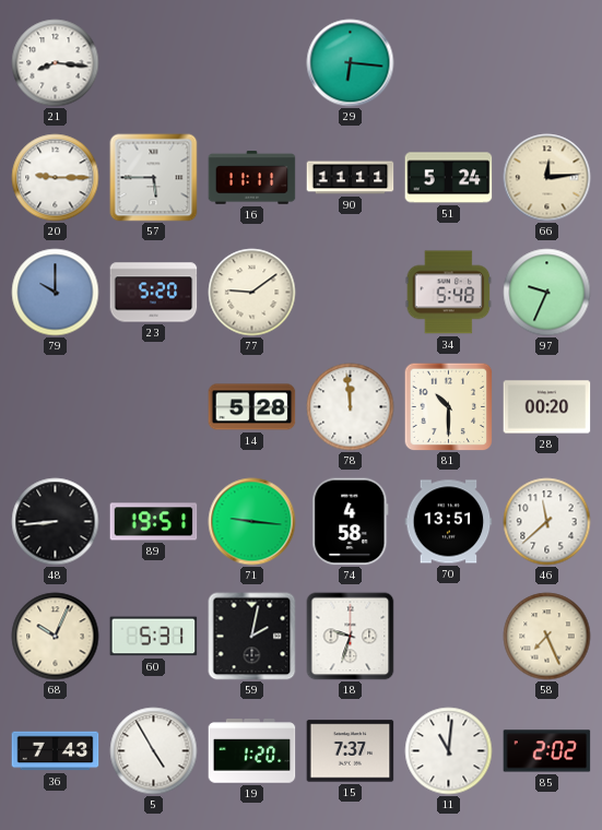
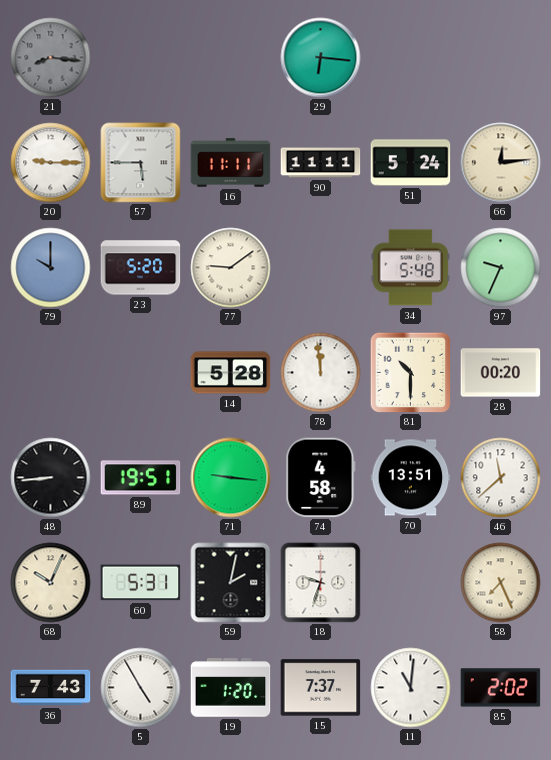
21 dial: white -> grey (51, 58)
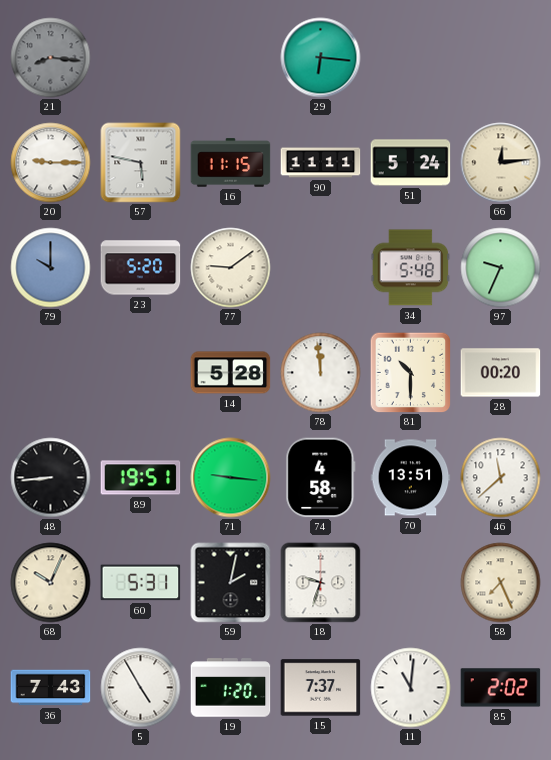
57: 5:45 -> 5:47 (141, 163)
16: 11:11 -> 11:15 (231, 163)
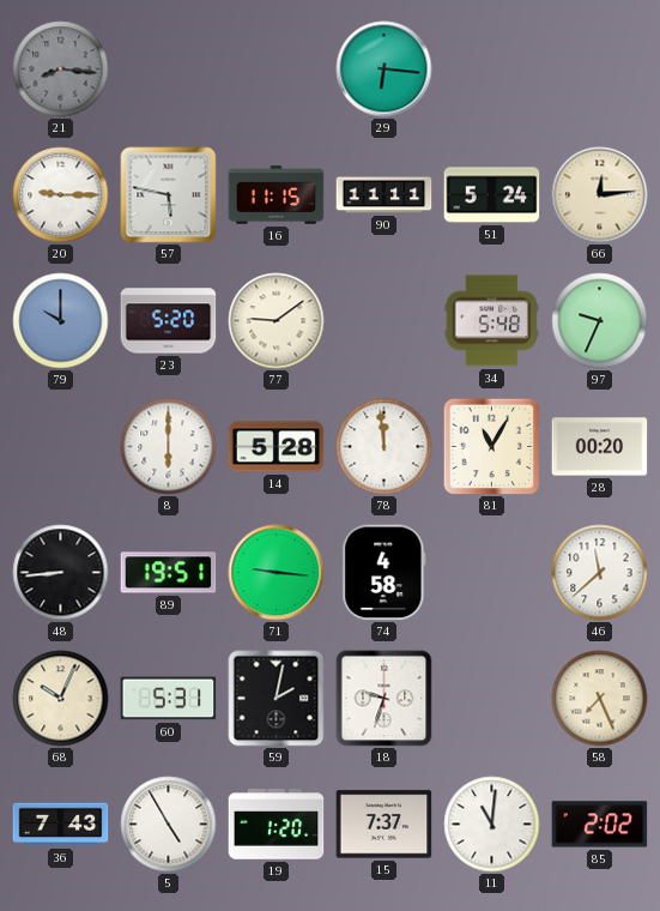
8: none -> 6:00 (169, 447)
81: 10:30 -> 11:05 (491, 446)
70: 13:51 -> none (411, 478)
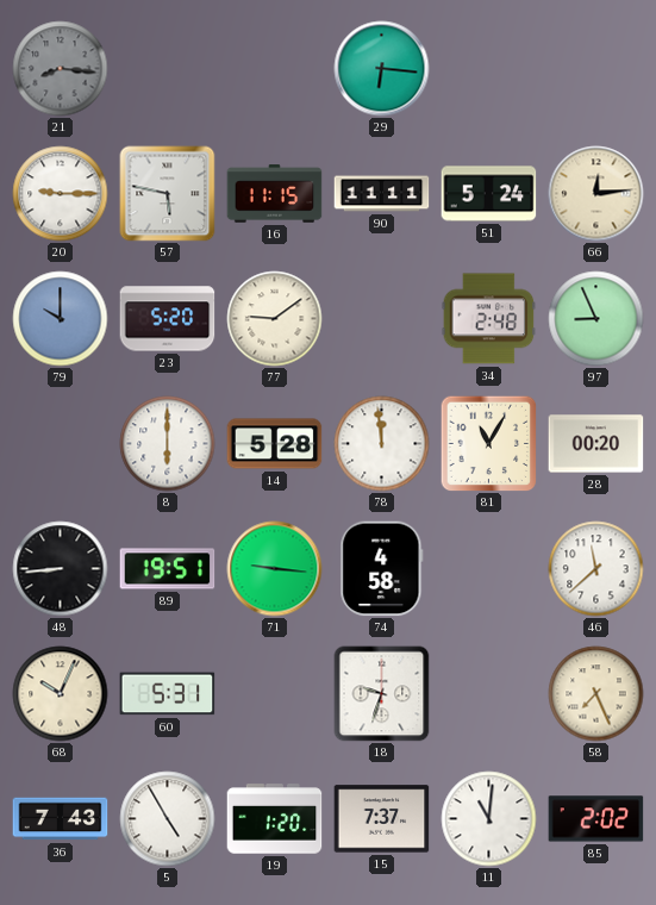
34: 5:48 -> 2:48 (489, 319)
97: 9:34 -> 8:56 (596, 319)
59: 2:02 -> none (277, 699)
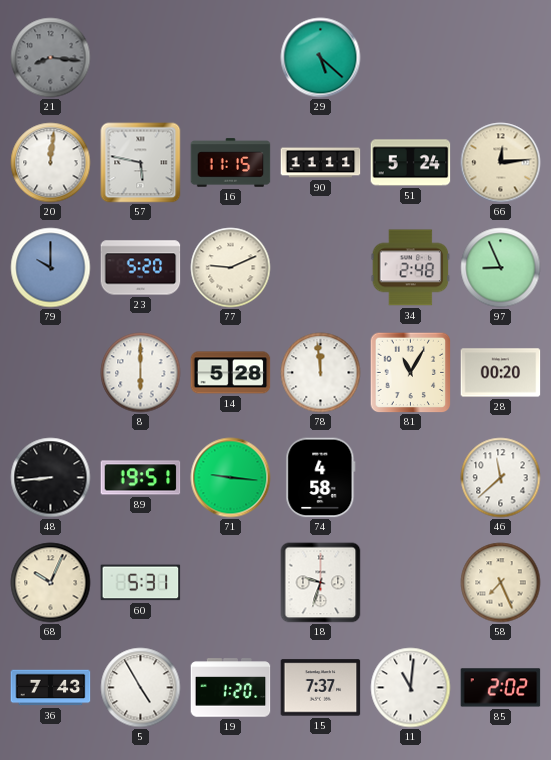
29: 6:16 -> 5:22 (321, 58)
20: 9:15 -> 12:01 (51, 163)
77: 9:09 -> 9:11 (231, 268)
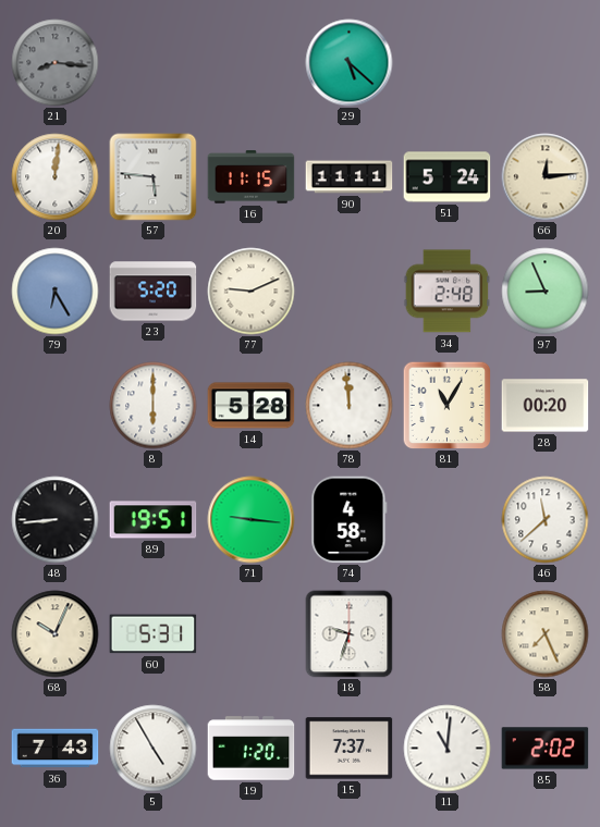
57: 5:47 -> 5:46 (154, 177)
79: 10:00 -> 6:25 (56, 292)
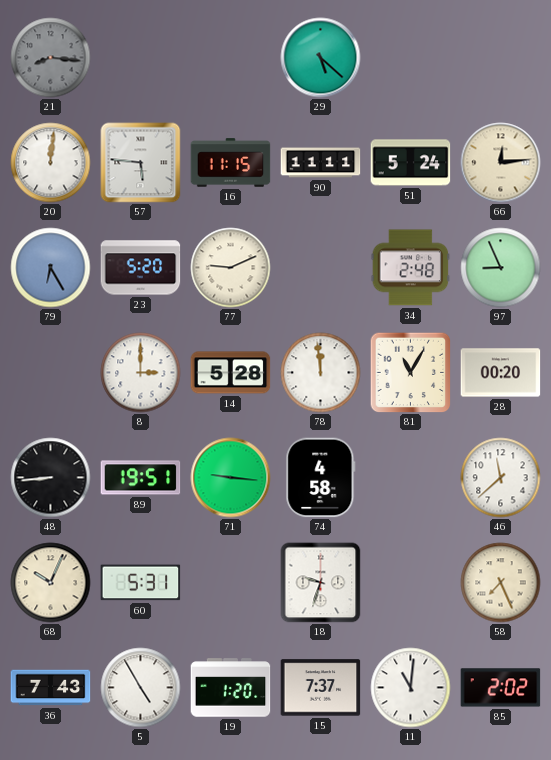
8: 6:00 -> 3:00 (141, 373)
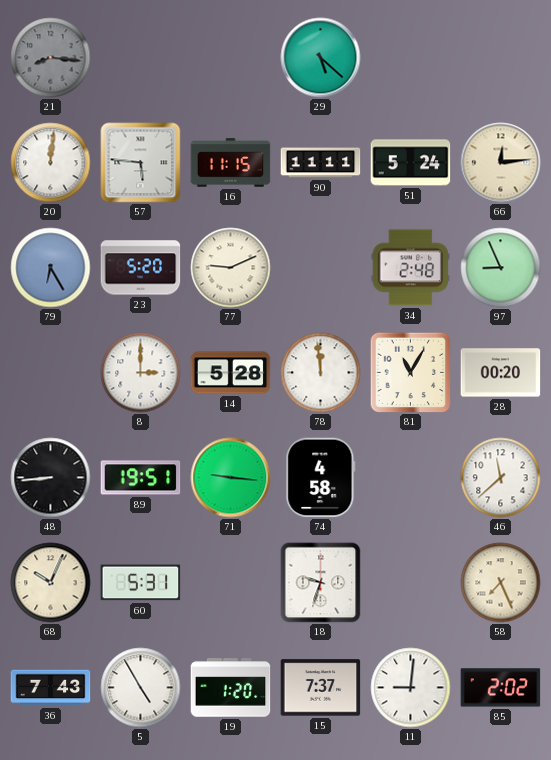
11: 11:01 -> 9:01 (411, 688)
